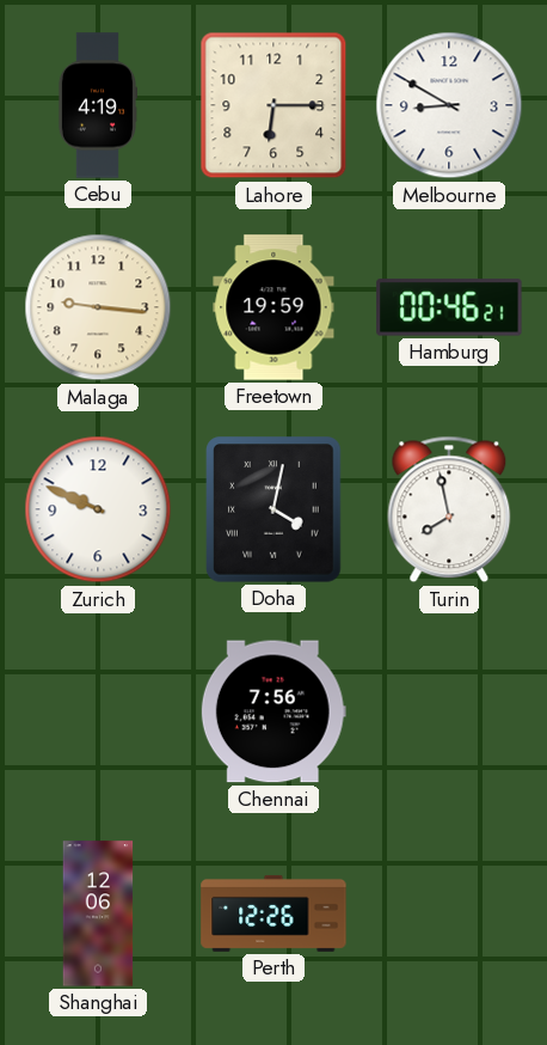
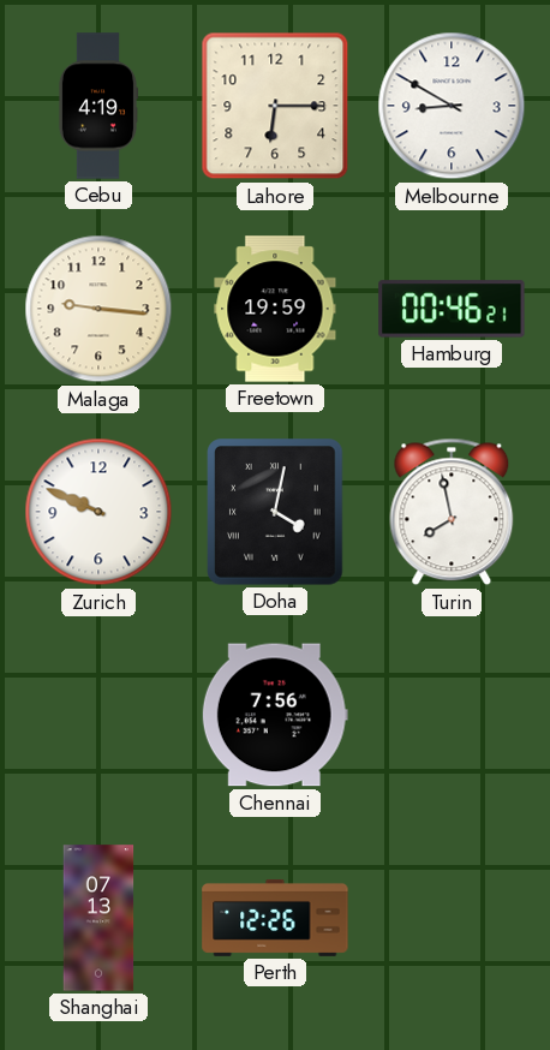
Shanghai: 12:06 -> 07:13 (98, 918)
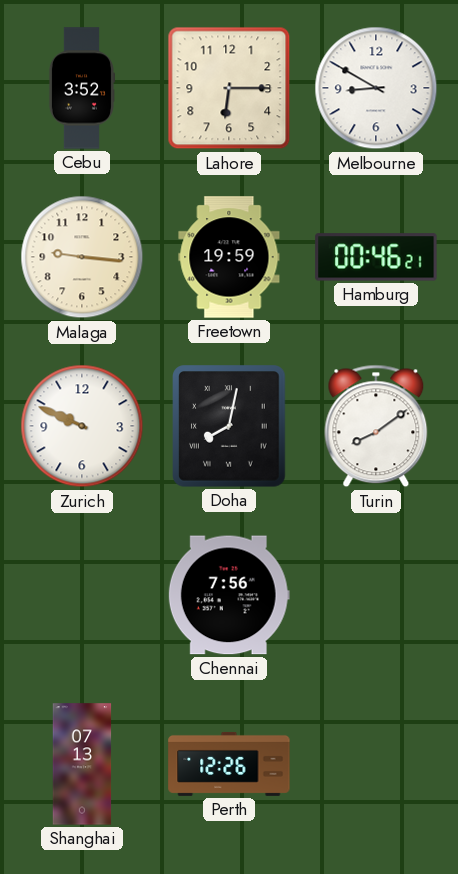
Cebu: 4:19 -> 3:52 (81, 88)
Doha: 4:02 -> 8:02 (229, 426)
Turin: 7:58 -> 8:09 (376, 426)
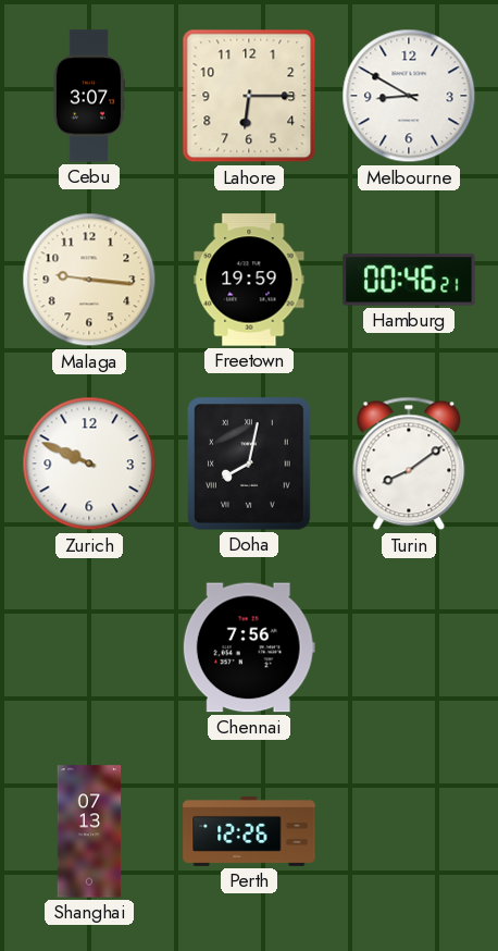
Cebu: 3:52 -> 3:07 (88, 96)
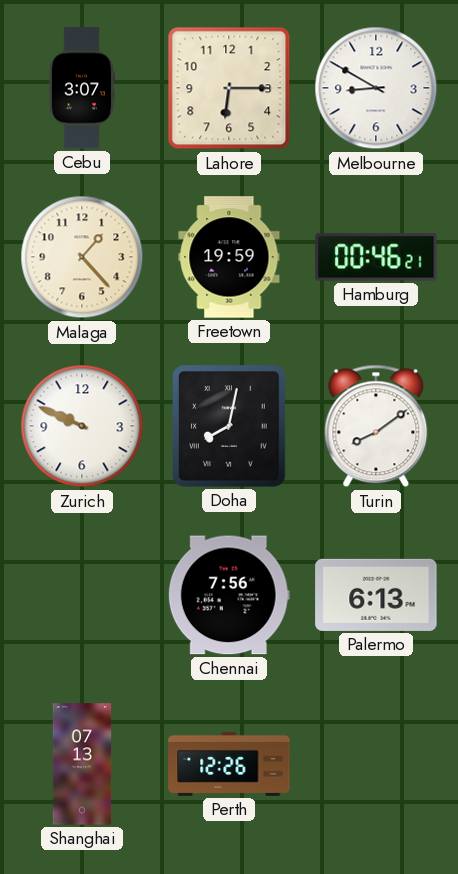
Malaga: 9:16 -> 1:23 (82, 257)
Palermo: none -> 6:13 (376, 595)
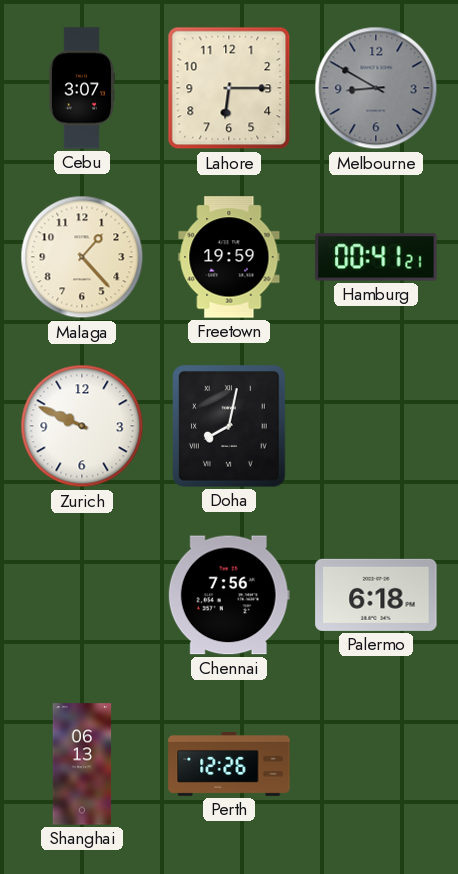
Melbourne dial: white -> grey (376, 88)
Hamburg: 00:46 -> 00:41 (376, 257)
Turin: 8:09 -> none (376, 426)
Palermo: 6:13 -> 6:18 (376, 595)
Shanghai: 07:13 -> 06:13 (82, 764)
